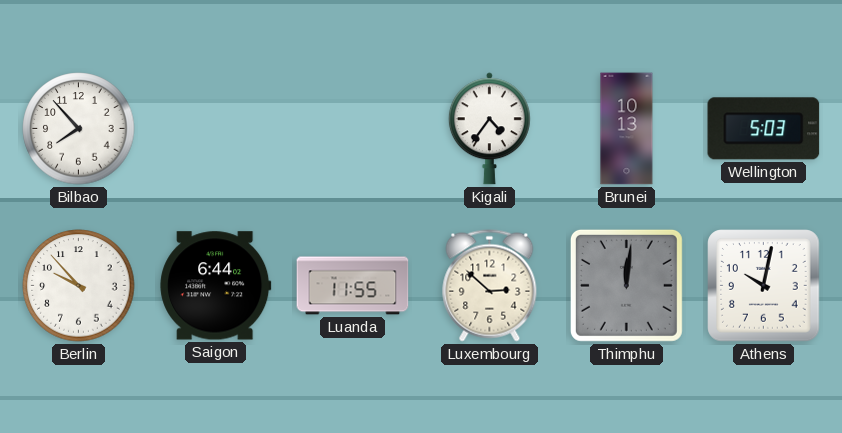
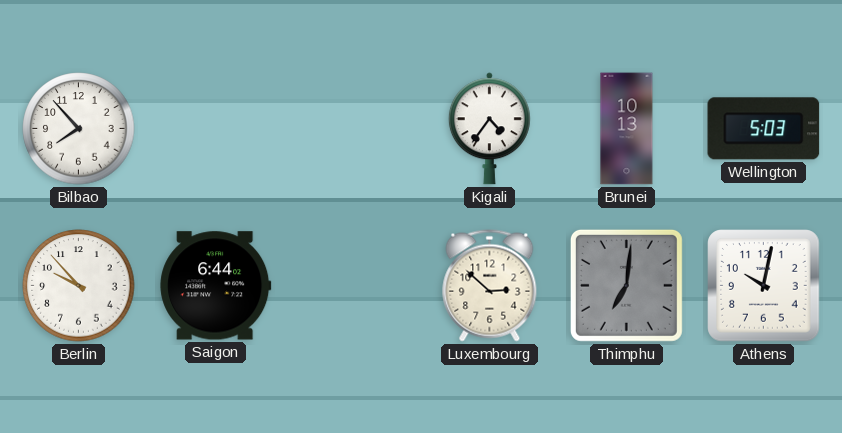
Luanda: 11:55 -> none (353, 286)
Thimphu: 12:01 -> 7:01 (626, 285)
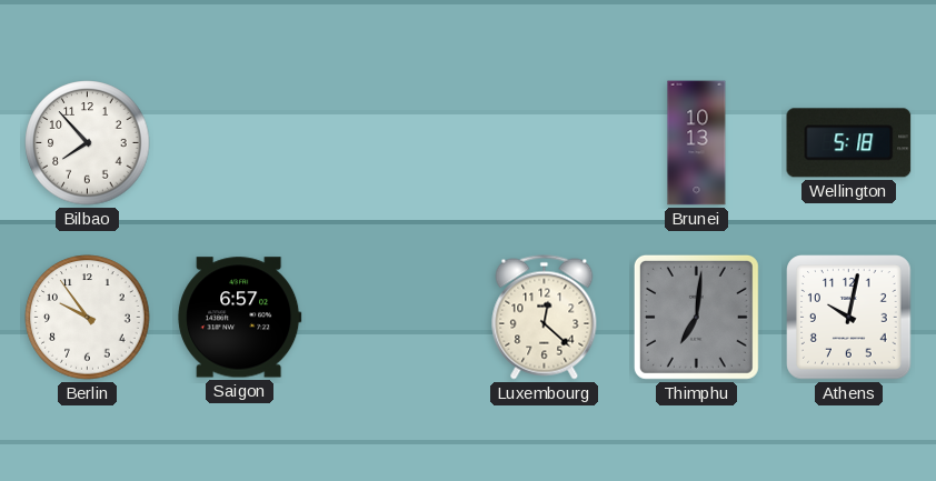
Kigali: 4:36 -> none (489, 129)
Wellington: 5:03 -> 5:18 (849, 143)
Berlin: 9:53 -> 9:54 (88, 318)
Saigon: 6:44 -> 6:57 (240, 318)
Luxembourg: 2:52 -> 12:22 (545, 318)
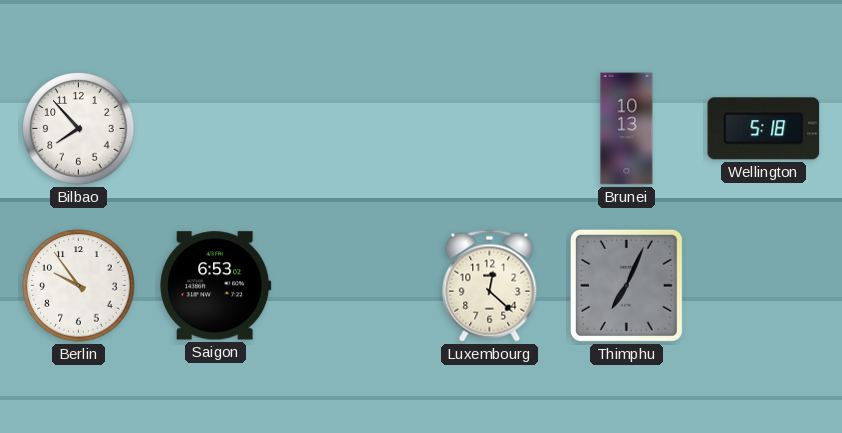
Saigon: 6:57 -> 6:53 (216, 286)
Thimphu: 7:01 -> 7:04 (626, 285)
Athens: 10:02 -> none (849, 318)
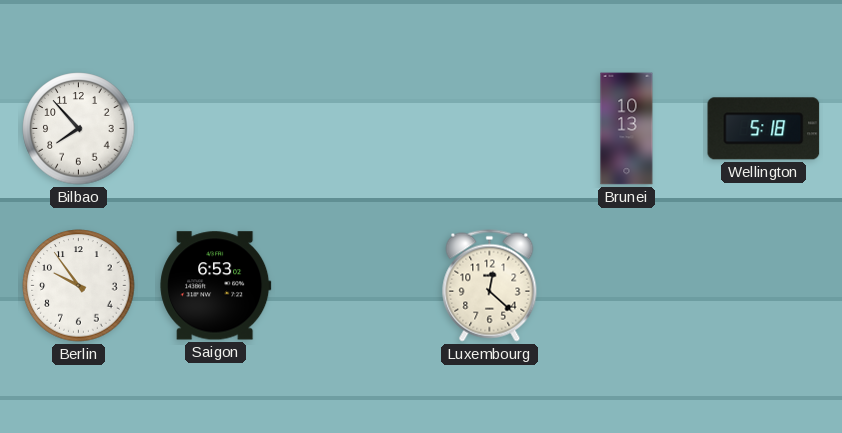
Thimphu: 7:04 -> none (626, 285)
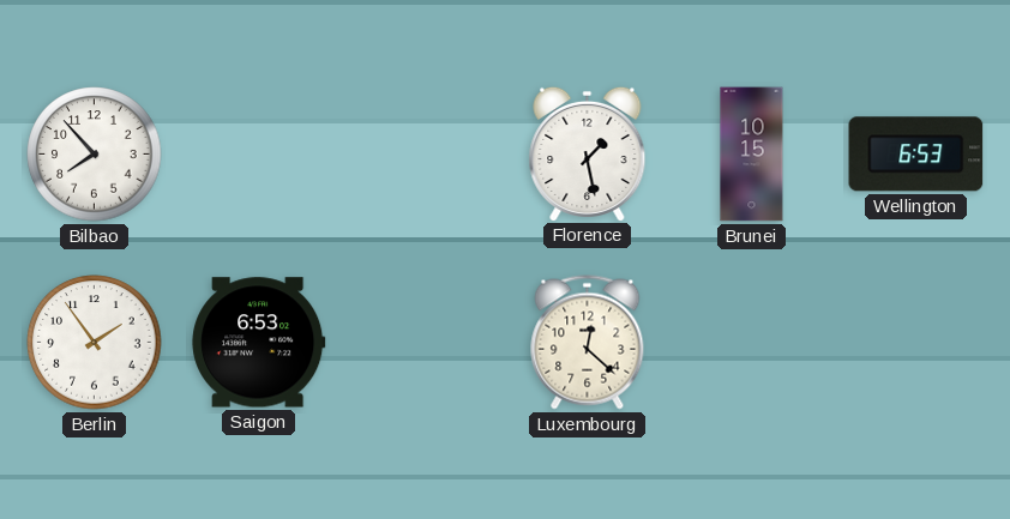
Florence: none -> 1:28 (588, 153)
Brunei: 10:13 -> 10:15 (752, 155)
Wellington: 5:18 -> 6:53 (916, 155)
Berlin: 9:54 -> 1:54 (95, 343)
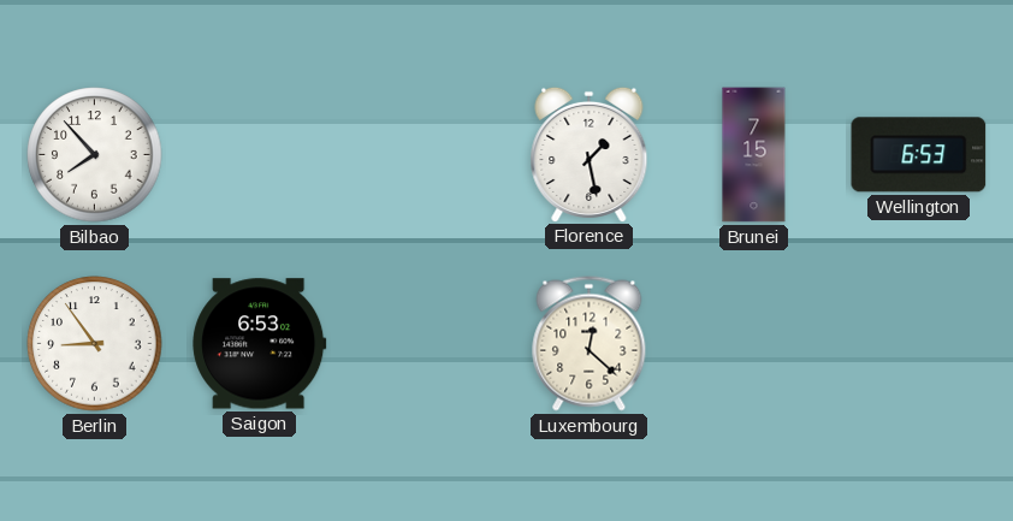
Brunei: 10:15 -> 7:15 (754, 155)
Berlin: 1:54 -> 8:54 (95, 344)
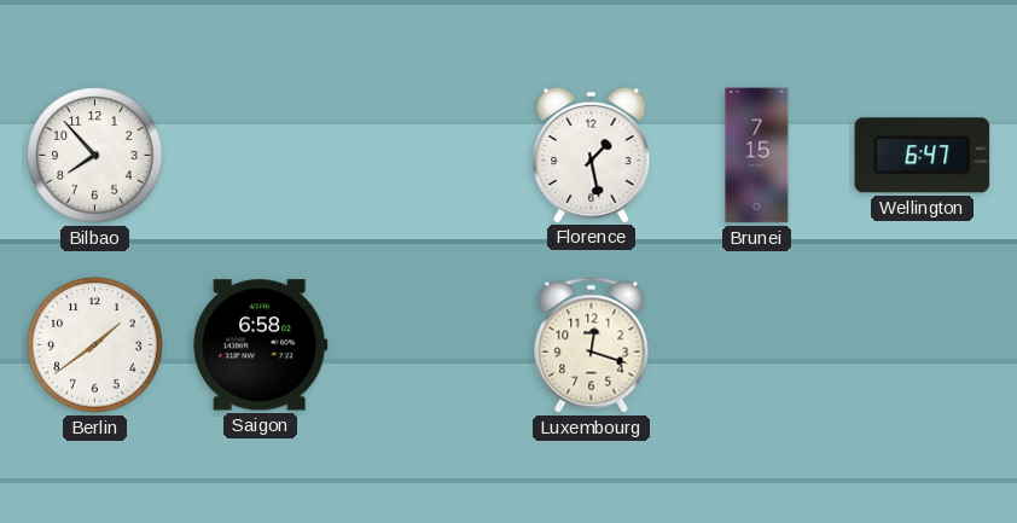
Wellington: 6:53 -> 6:47 (923, 156)
Berlin: 8:54 -> 1:39 (95, 345)
Saigon: 6:53 -> 6:58 (261, 345)
Luxembourg: 12:22 -> 12:18 (592, 345)
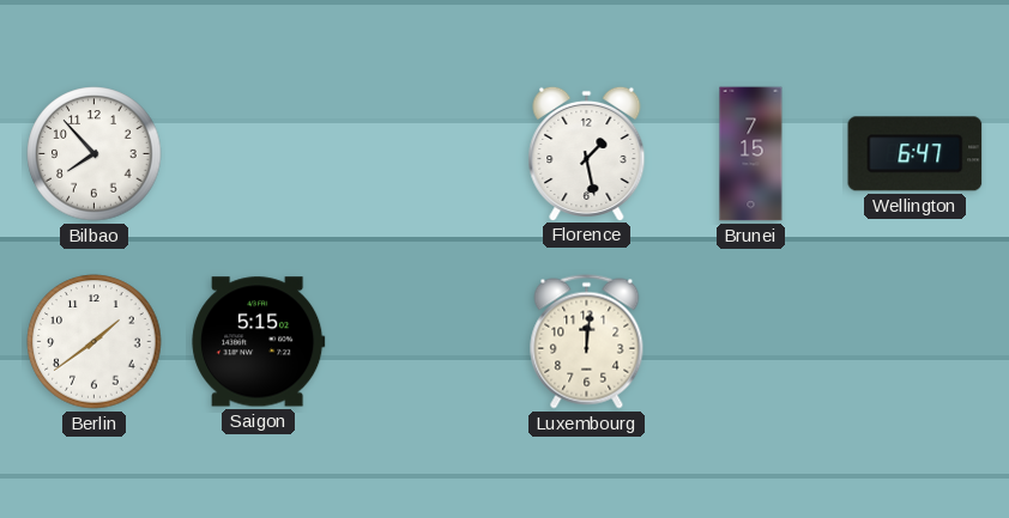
Saigon: 6:58 -> 5:15 (259, 342)
Luxembourg: 12:18 -> 12:01 (587, 342)
